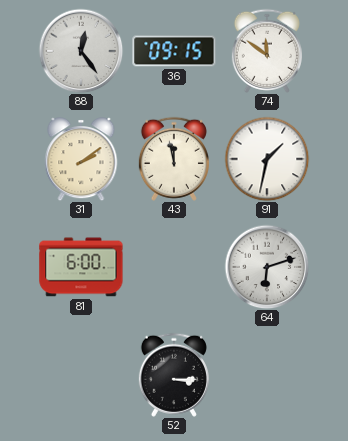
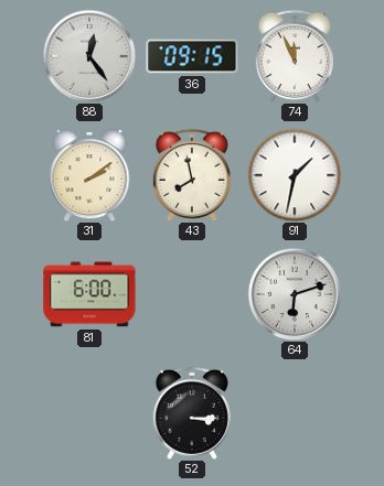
74: 11:51 -> 11:56 (295, 56)
43: 11:58 -> 7:58 (192, 175)
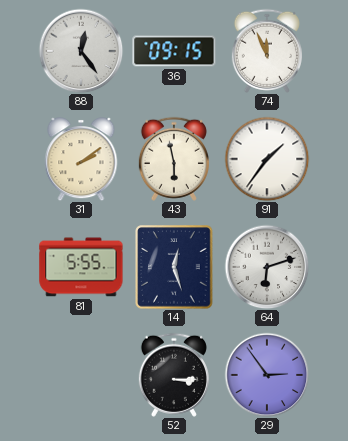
43: 7:58 -> 5:58 (174, 159)
91: 1:32 -> 1:36 (267, 159)
81: 6:00 -> 5:55 (81, 267)
14: none -> 12:27 (174, 267)
29: none -> 2:54 (267, 375)
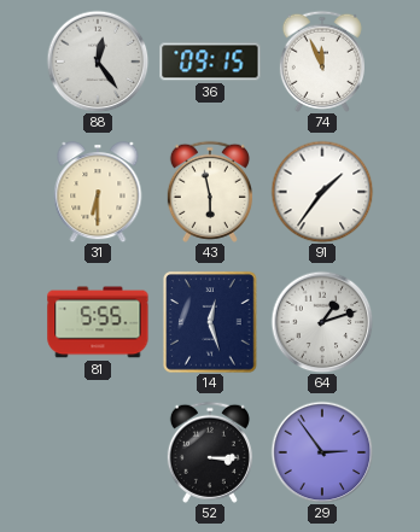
31: 2:09 -> 6:30 (98, 192)
64: 6:12 -> 1:12 (322, 322)
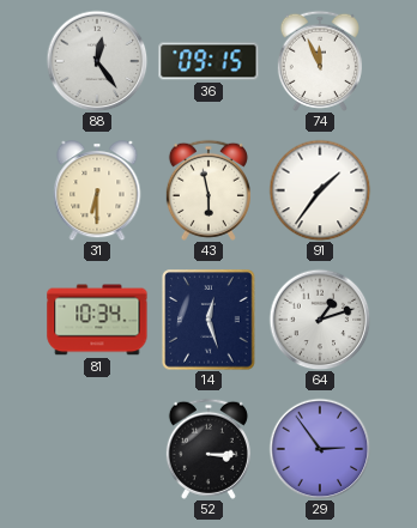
81: 5:55 -> 10:34 (97, 320)
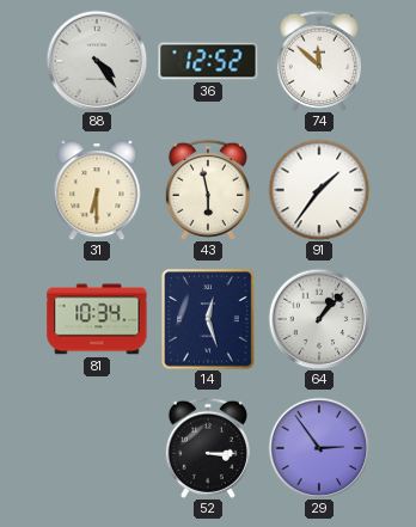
88: 12:24 -> 4:24 (97, 61)
36: 09:15 -> 12:52 (208, 61)
74: 11:56 -> 11:52 (319, 61)
64: 1:12 -> 1:07 (319, 319)
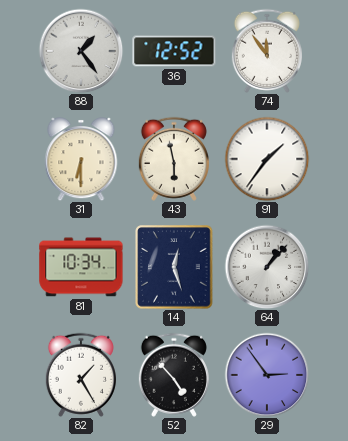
88: 4:24 -> 1:24 (81, 51)
74: 11:52 -> 11:54 (267, 51)
82: none -> 1:25 (81, 375)
52: 3:15 -> 4:53 (174, 375)
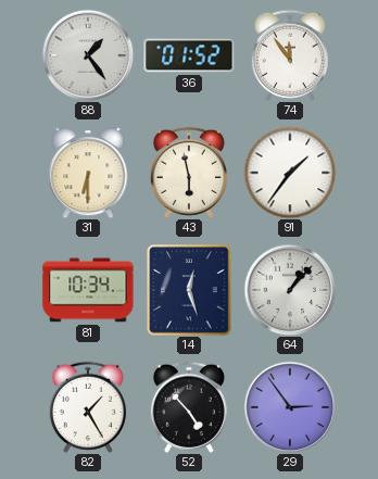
36: 12:52 -> 01:52 (189, 55)
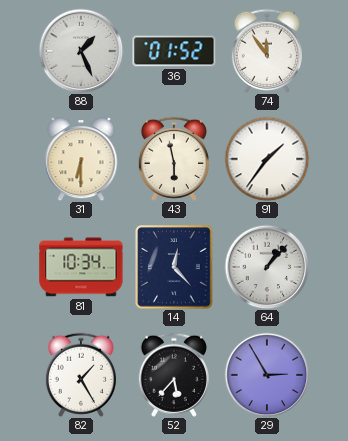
88: 1:24 -> 1:26 (81, 51)
14: 12:27 -> 12:23 (174, 267)
52: 4:53 -> 5:37 (174, 375)
29: 2:54 -> 2:55 (267, 375)
